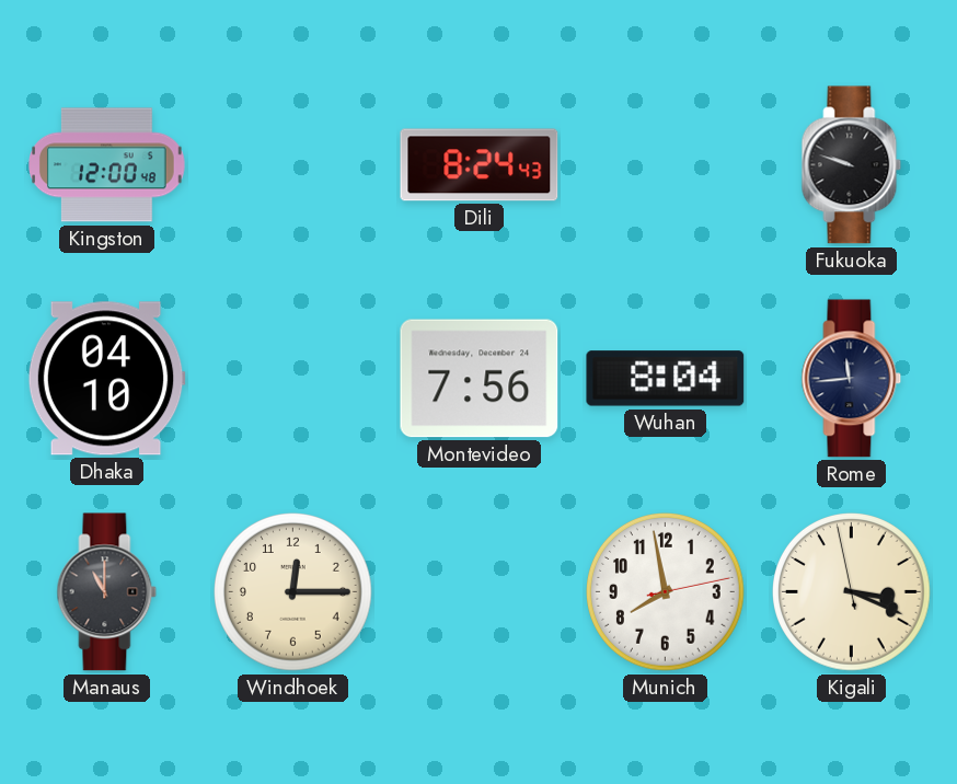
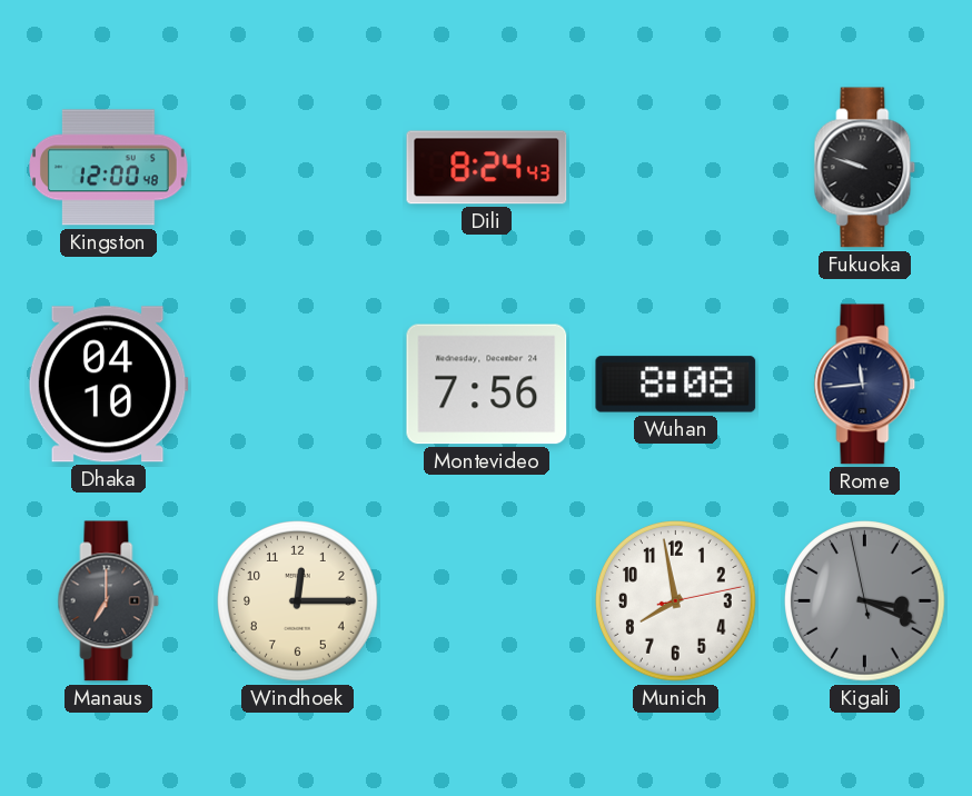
Wuhan: 8:04 -> 8:08 (676, 385)
Manaus: 11:00 -> 7:00 (109, 601)
Kigali dial: cream -> grey (865, 601)
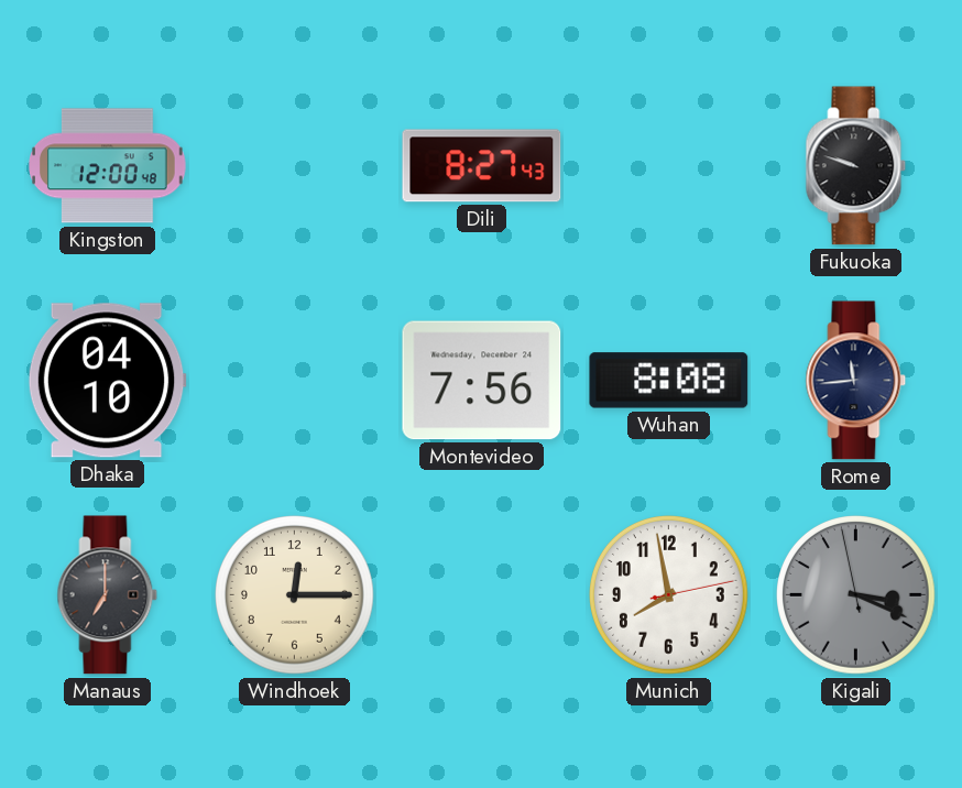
Dili: 8:24 -> 8:27 (482, 166)
